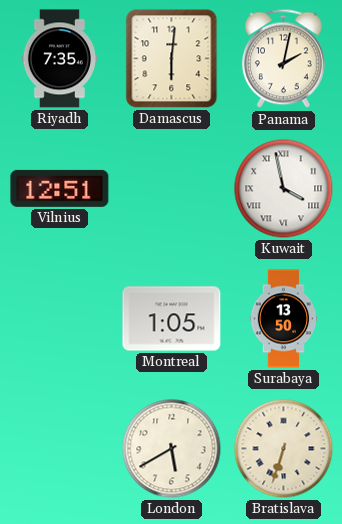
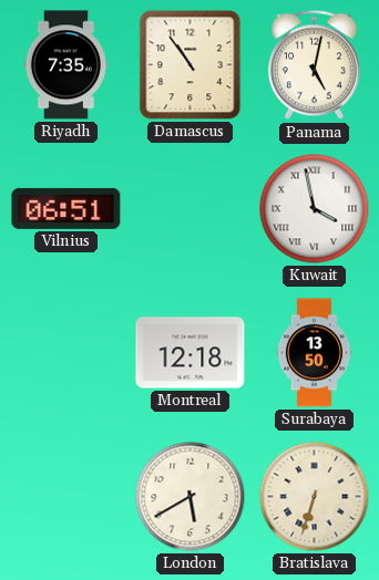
Damascus: 6:01 -> 10:54 (191, 65)
Panama: 2:02 -> 5:02 (314, 65)
Vilnius: 12:51 -> 06:51 (66, 208)
Montreal: 1:05 -> 12:18 (191, 353)
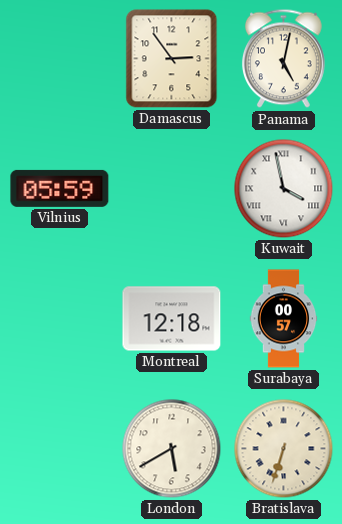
Riyadh: 7:35 -> none (65, 65)
Damascus: 10:54 -> 2:54 (172, 59)
Vilnius: 06:51 -> 05:59 (60, 188)
Surabaya: 13:50 -> 00:57 (284, 319)
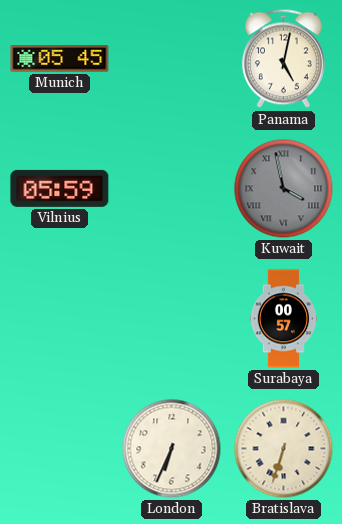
Munich: none -> 05:45 (60, 59)
Damascus: 2:54 -> none (172, 59)
Kuwait dial: white -> grey (284, 189)
Montreal: 12:18 -> none (172, 319)
London: 5:40 -> 6:34 (172, 449)
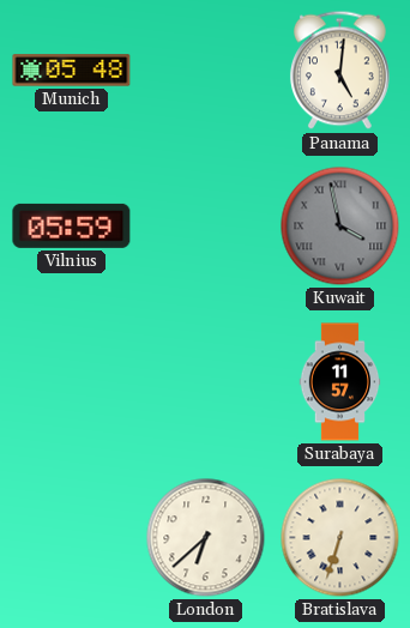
Munich: 05:45 -> 05:48 (72, 71)
Panama: 5:02 -> 5:01 (339, 71)
Surabaya: 00:57 -> 11:57 (340, 382)
London: 6:34 -> 6:38 (206, 538)
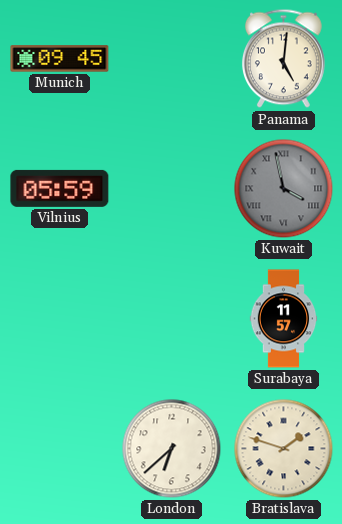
Munich: 05:48 -> 09:45 (60, 59)
Bratislava: 6:33 -> 1:48 (284, 449)
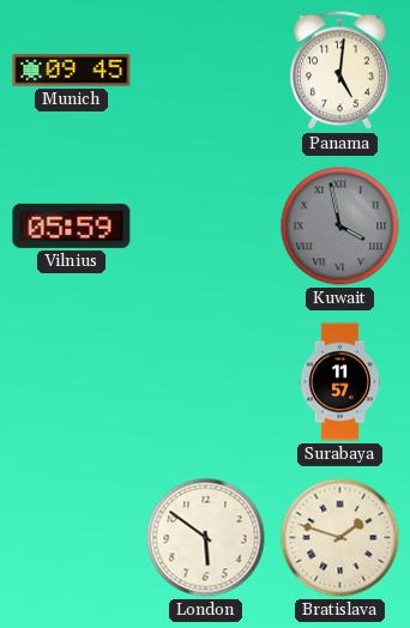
London: 6:38 -> 5:51 (206, 538)
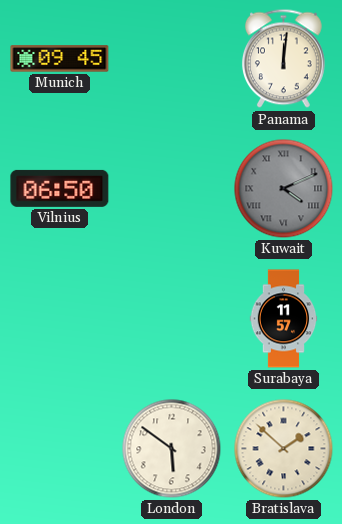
Panama: 5:01 -> 12:01 (283, 59)
Vilnius: 05:59 -> 06:50 (60, 188)
Kuwait: 3:58 -> 4:11 (284, 189)
Bratislava: 1:48 -> 1:52 (284, 449)
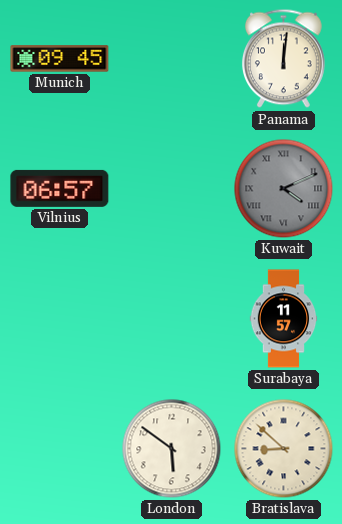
Vilnius: 06:50 -> 06:57 (60, 188)
Bratislava: 1:52 -> 8:52 (284, 449)
